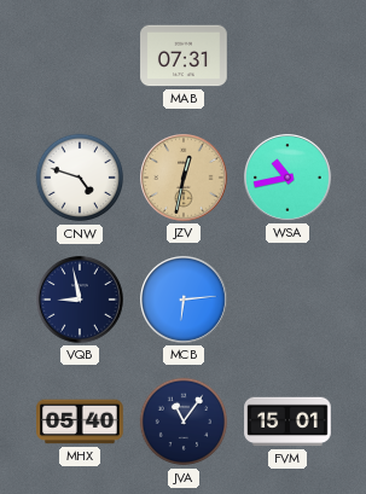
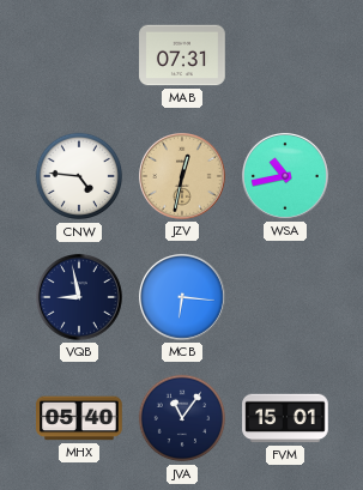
CNW: 4:48 -> 4:46 (79, 176)
MCB: 6:14 -> 6:16 (183, 298)
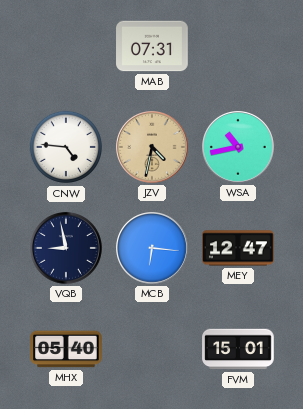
JZV: 12:32 -> 4:32 (153, 148)
MEY: none -> 12:47 (238, 248)
JVA: 11:06 -> none (182, 418)
